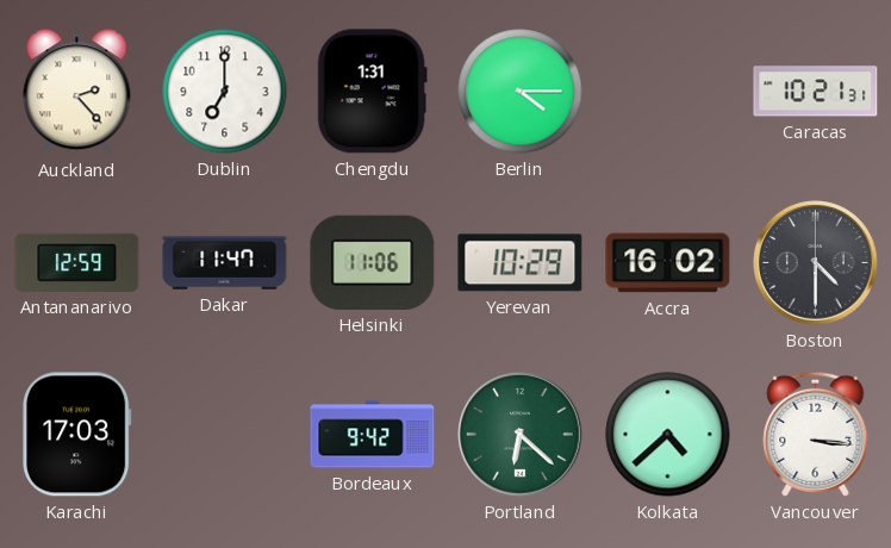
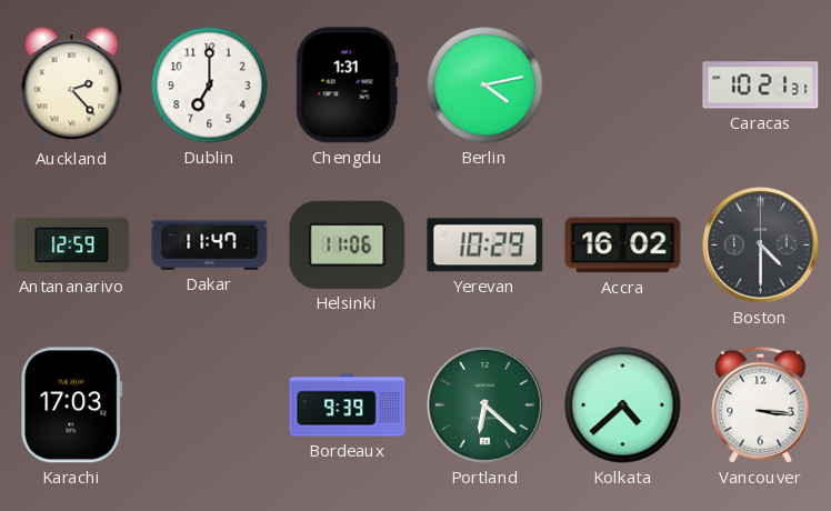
Berlin: 4:15 -> 4:13 (485, 86)
Bordeaux: 9:42 -> 9:39 (348, 405)
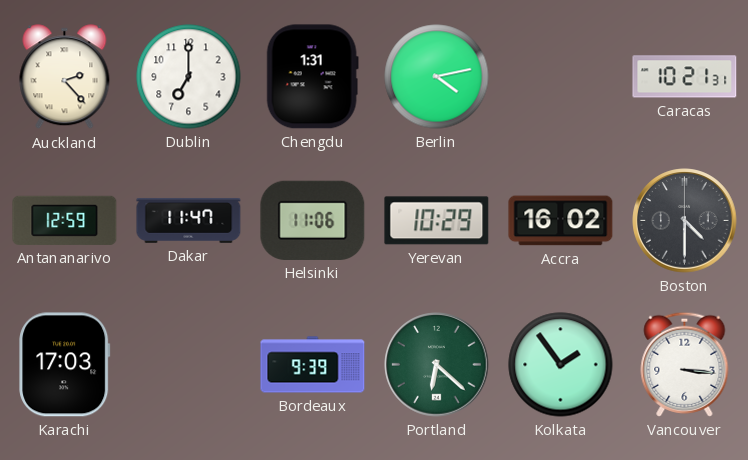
Kolkata: 4:38 -> 1:54 (561, 365)
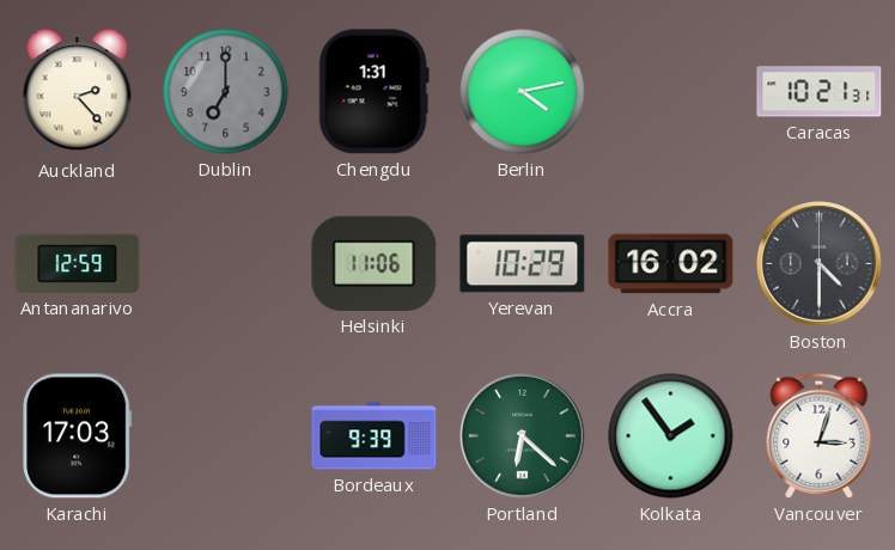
Dublin dial: white -> grey (226, 92)
Dakar: 11:47 -> none (189, 220)
Vancouver: 3:16 -> 3:03 (820, 435)
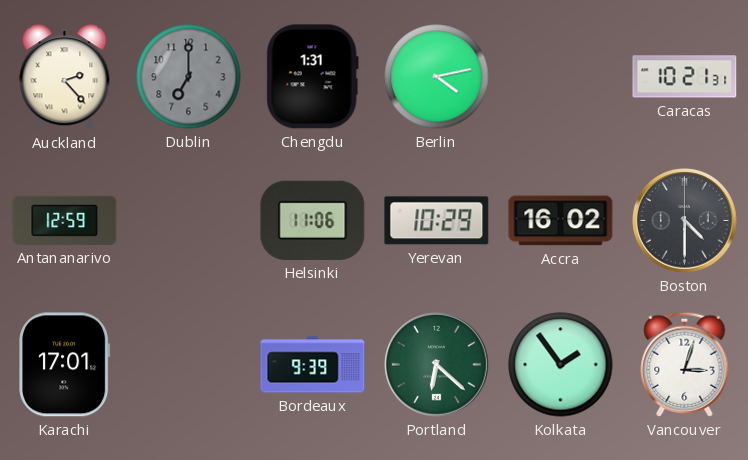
Karachi: 17:03 -> 17:01 (65, 365)
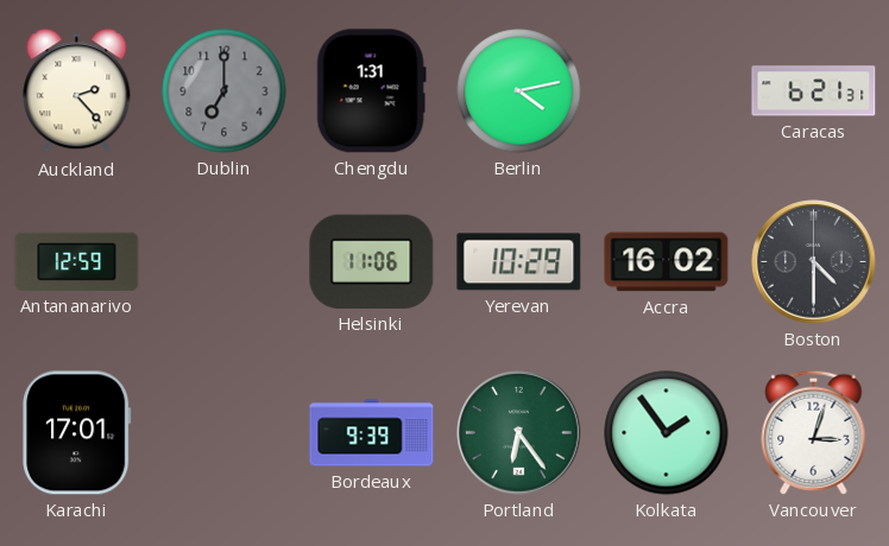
Caracas: 10:21 -> 6:21 (814, 91)
Portland: 6:22 -> 6:24 (519, 433)
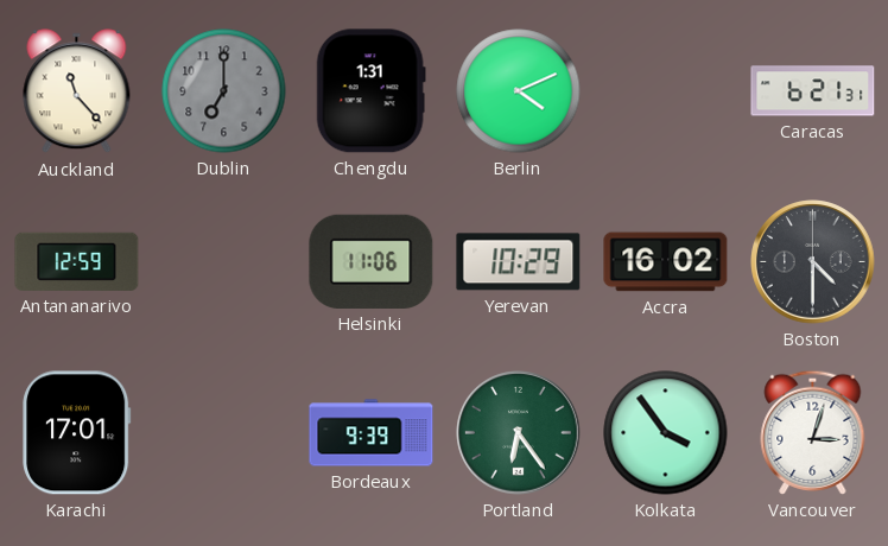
Auckland: 2:23 -> 11:23 (77, 91)
Berlin: 4:13 -> 4:11 (519, 91)
Kolkata: 1:54 -> 3:54 (666, 433)
